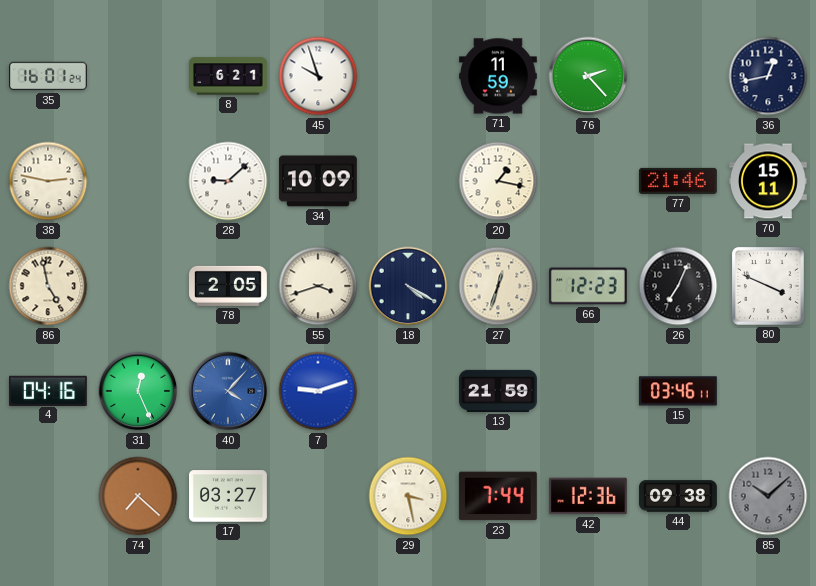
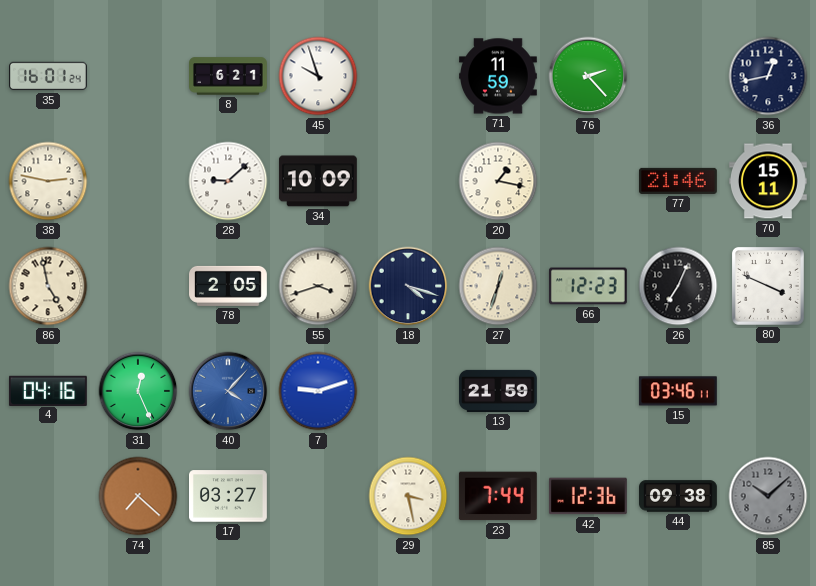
18: 4:20 -> 4:18 (408, 286)
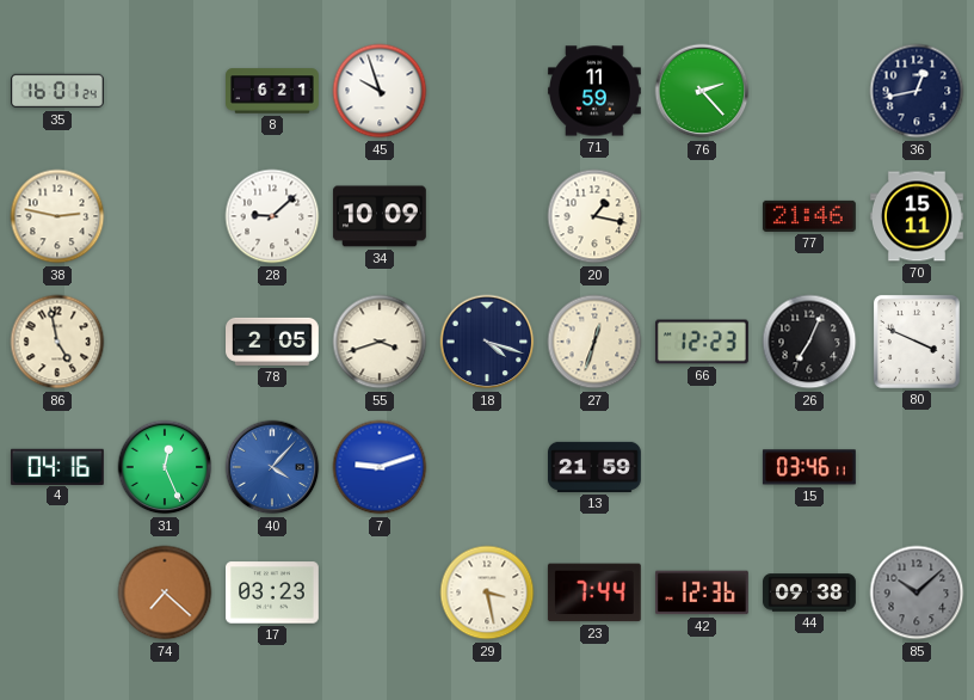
17: 03:27 -> 03:23 (273, 592)
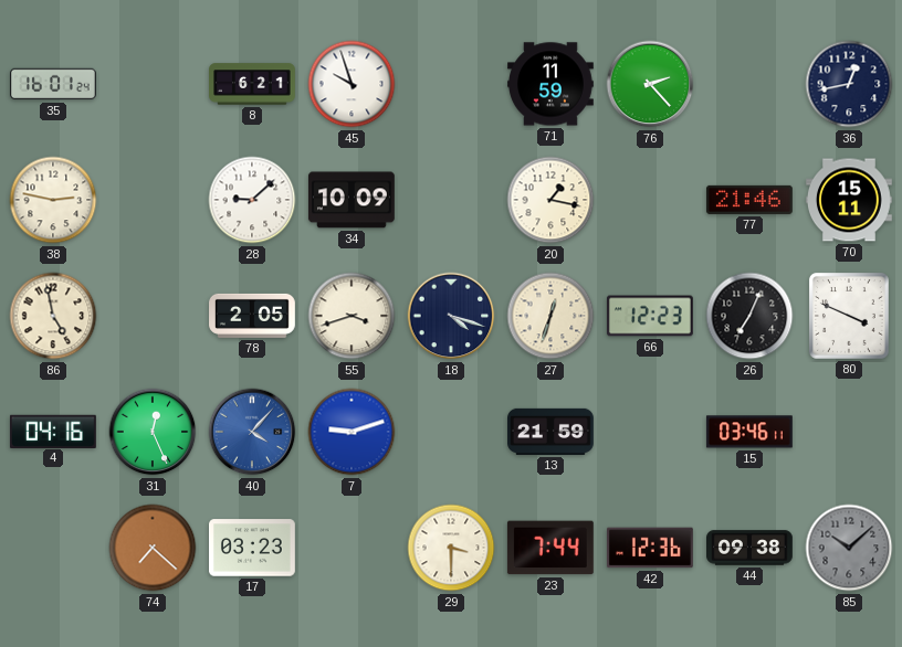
29: 3:28 -> 3:30 (451, 548)
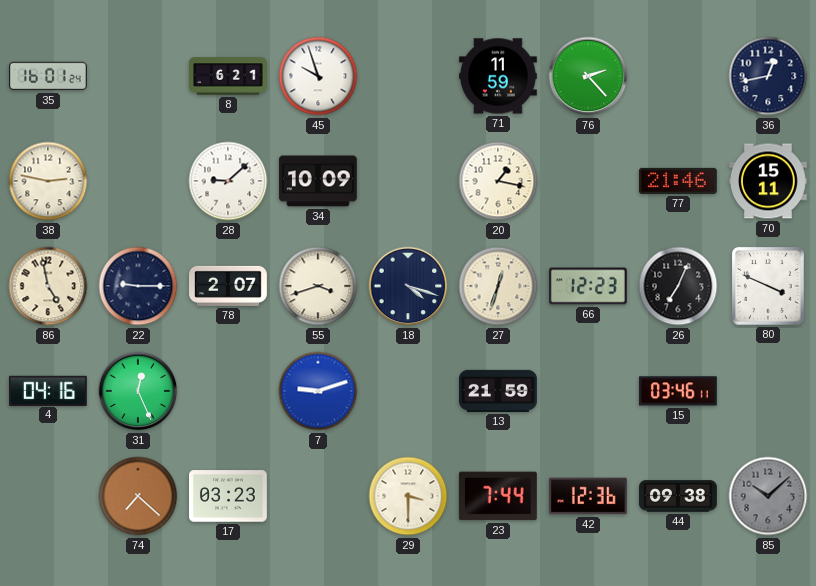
22: none -> 9:15 (138, 286)
78: 2:05 -> 2:07 (229, 286)
40: 4:07 -> none (252, 432)
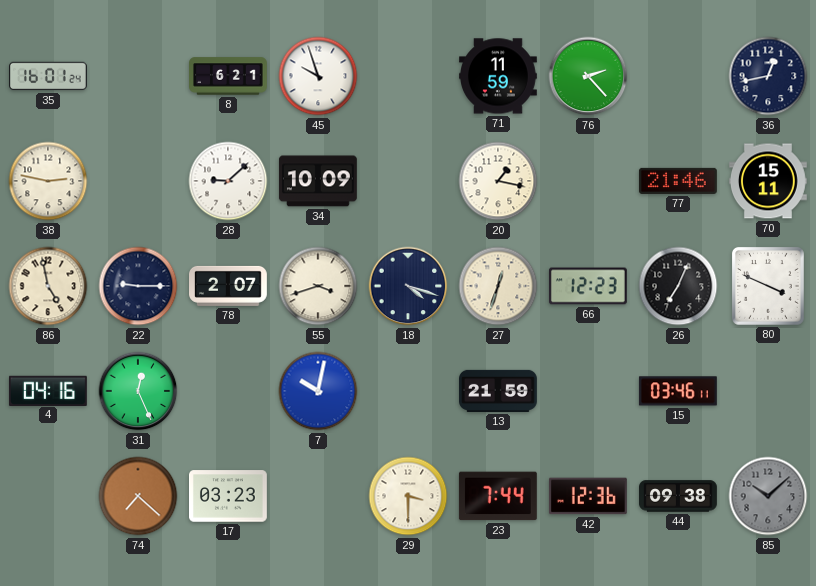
7: 9:12 -> 10:02 (318, 391)
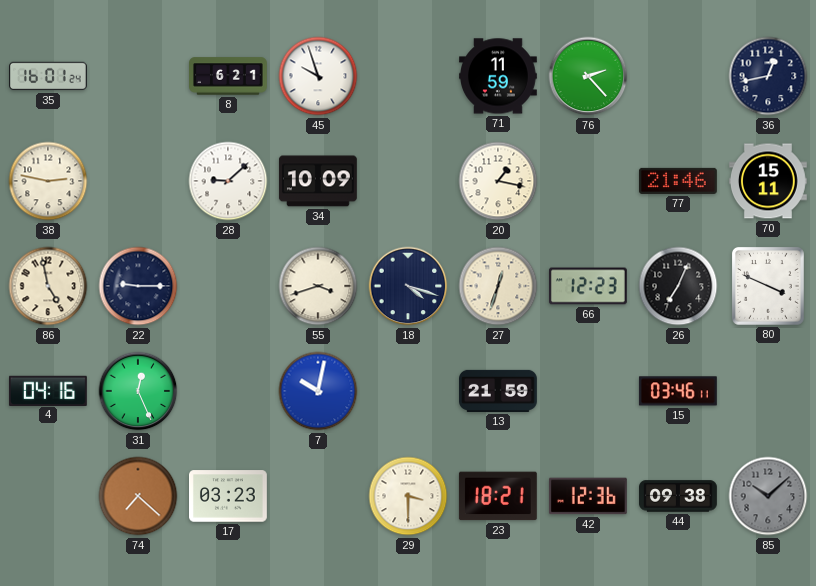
78: 2:07 -> none (229, 286)
23: 7:44 -> 18:21 (498, 496)
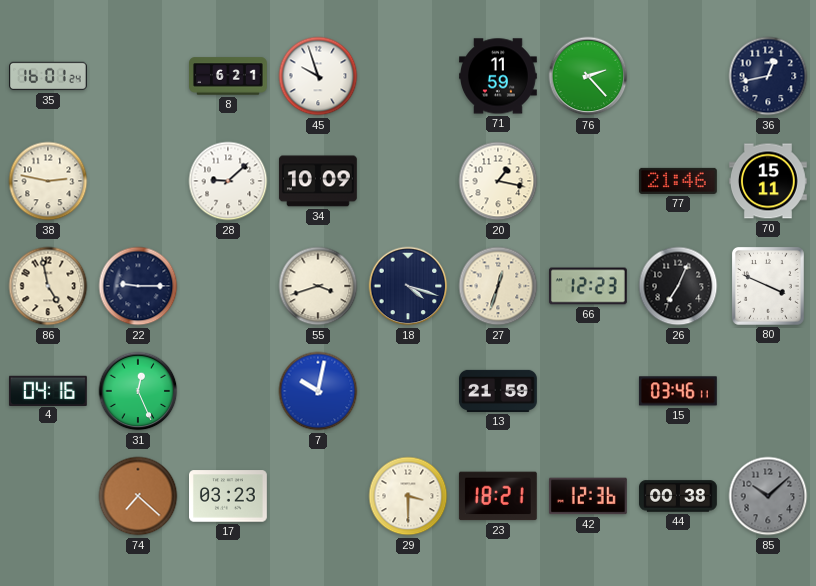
44: 09:38 -> 00:38 (679, 496)
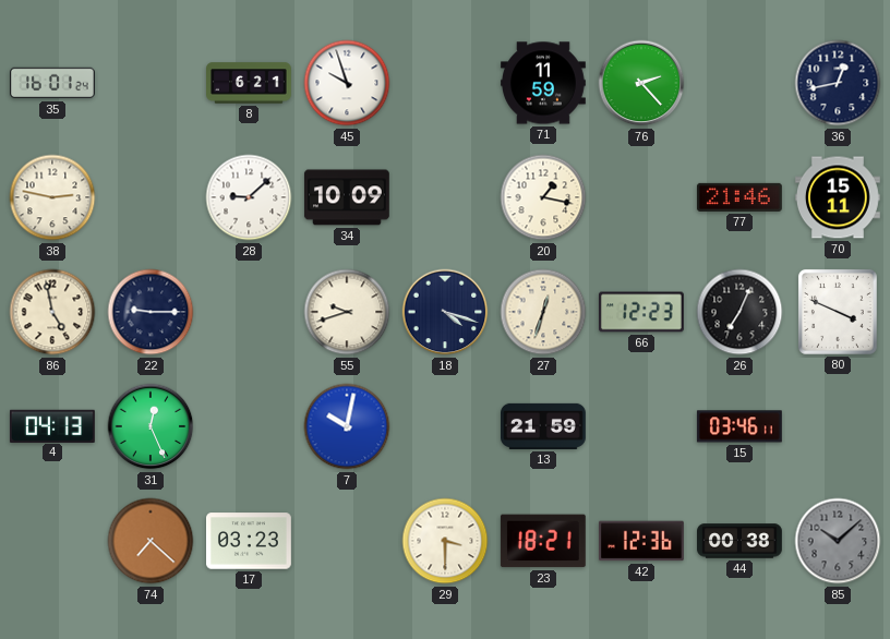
55: 3:42 -> 9:42 (347, 312)
4: 04:16 -> 04:13 (52, 425)
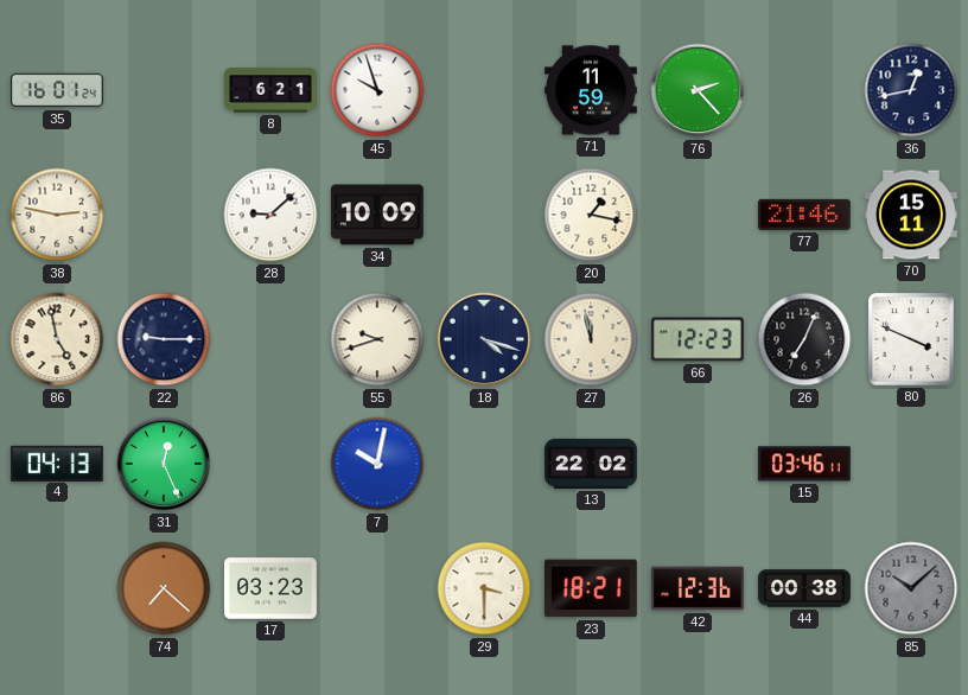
27: 12:33 -> 11:58 (591, 339)
13: 21:59 -> 22:02 (592, 464)
